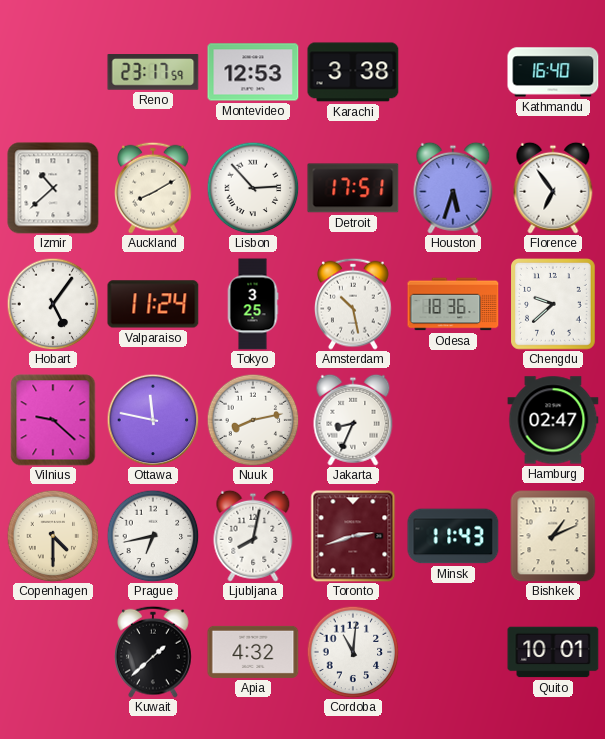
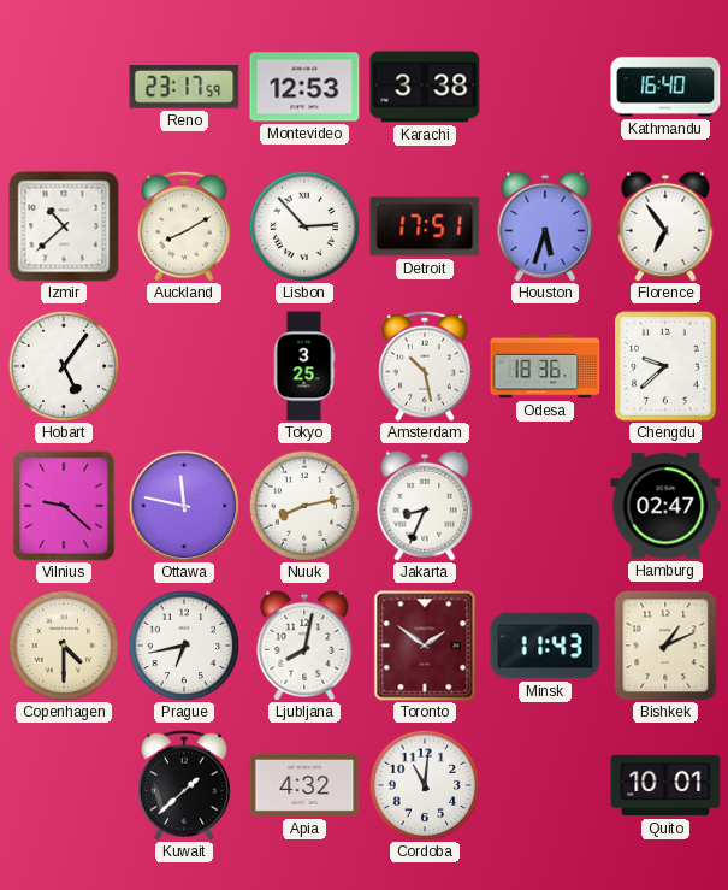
Valparaiso: 11:24 -> none (153, 304)
Toronto: 2:42 -> 1:51 (425, 646)
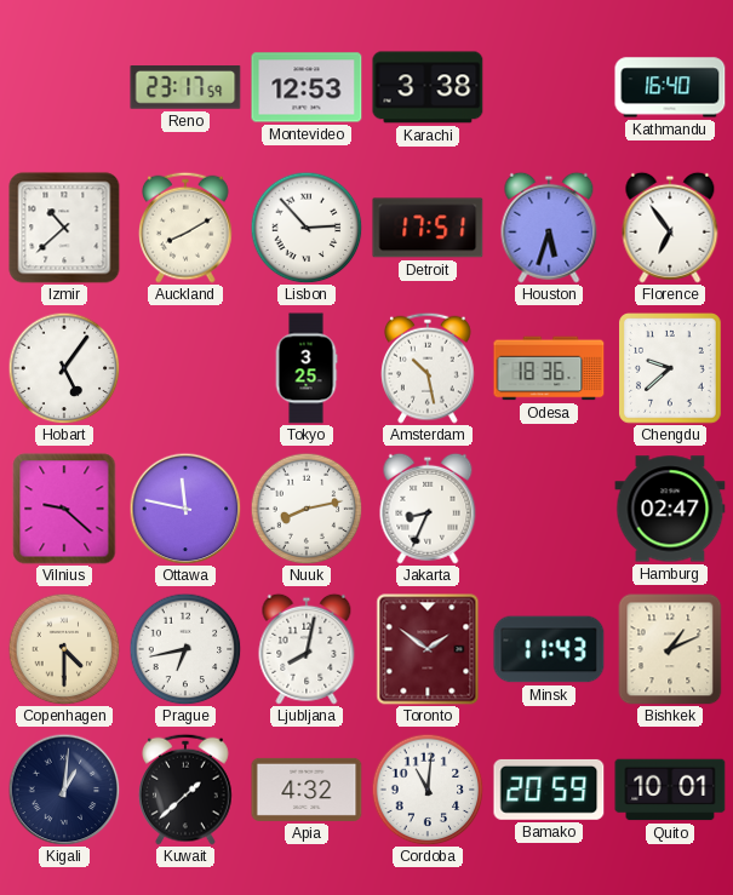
Kigali: none -> 1:01 (64, 790)
Bamako: none -> 20:59 (549, 790)
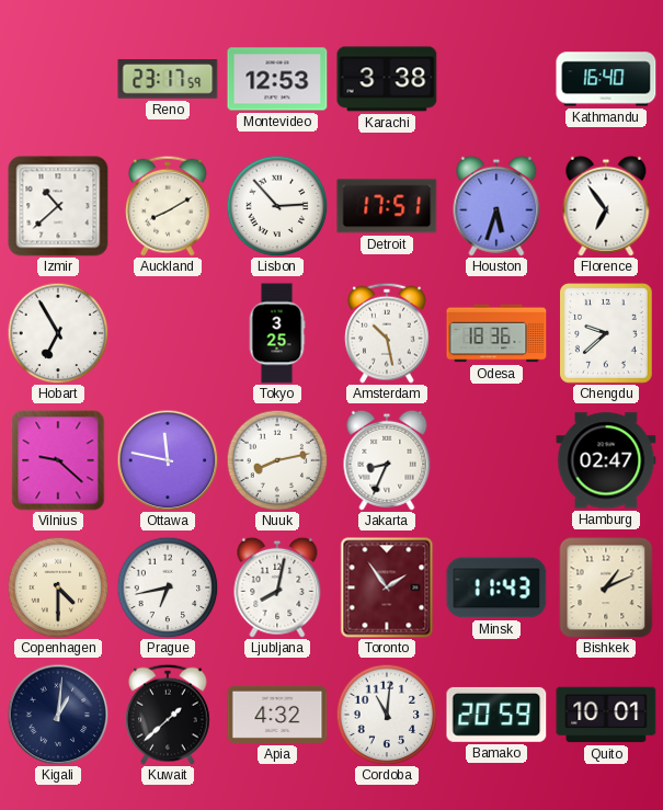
Hobart: 5:06 -> 6:55 (58, 333)
Toronto: 1:51 -> 1:54 (387, 587)
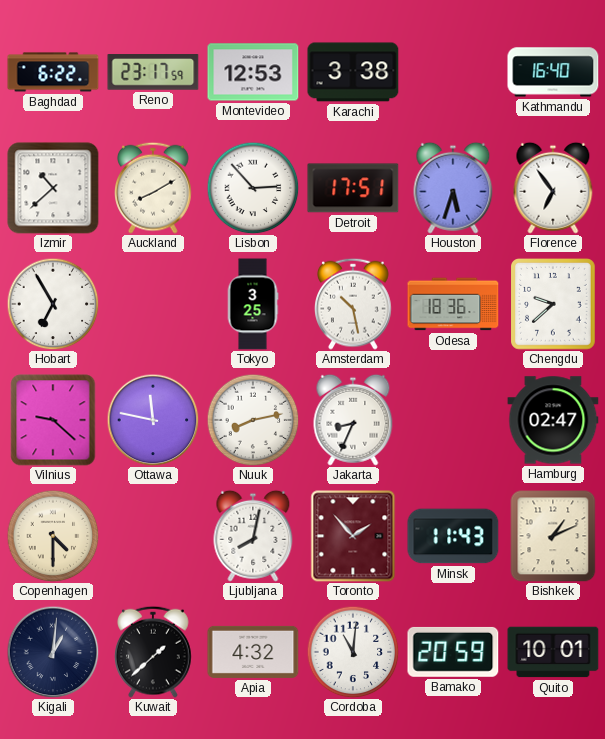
Baghdad: none -> 6:22 (53, 72)
Prague: 6:43 -> none (168, 587)
Toronto: 1:54 -> 1:53 (353, 536)
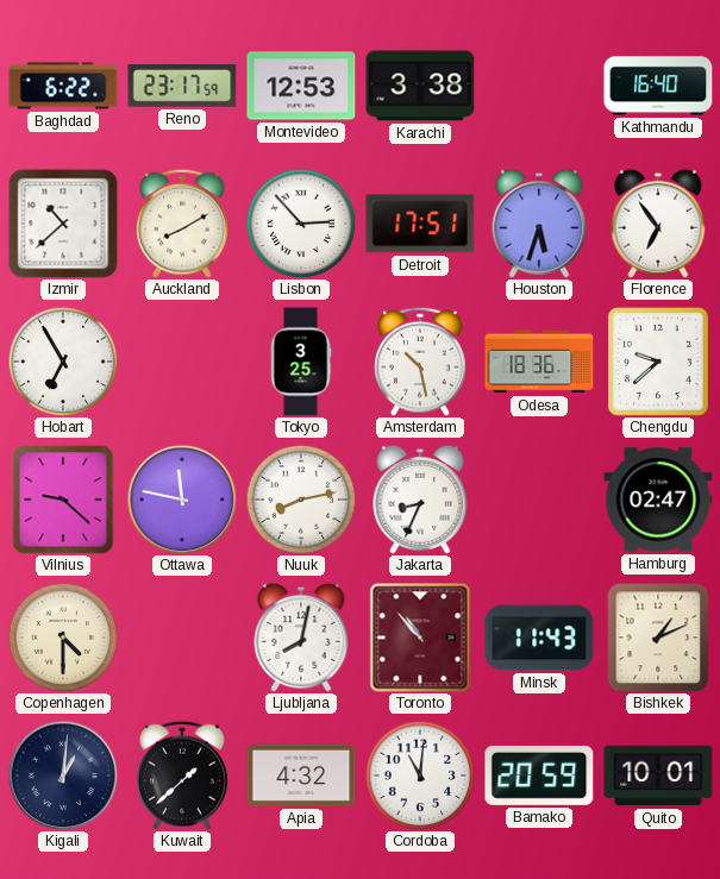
Toronto: 1:53 -> 10:53 (420, 638)
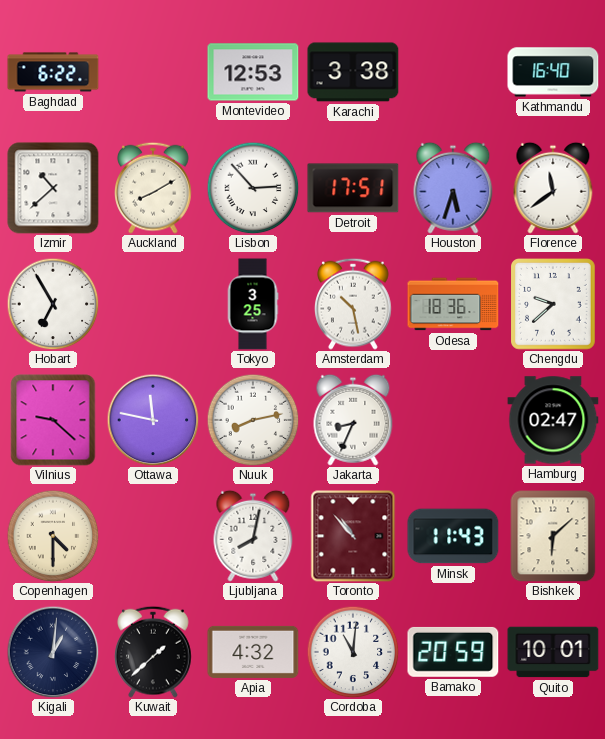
Reno: 23:17 -> none (182, 86)
Florence: 6:54 -> 11:39 (553, 188)
Bishkek: 1:11 -> 6:08 (553, 536)
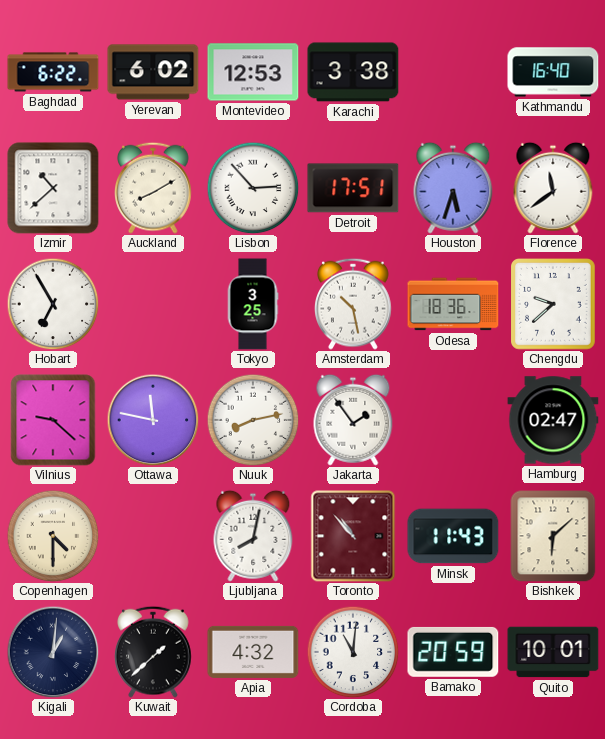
Yerevan: none -> 6:02 (153, 72)
Jakarta: 8:34 -> 1:54 (353, 420)
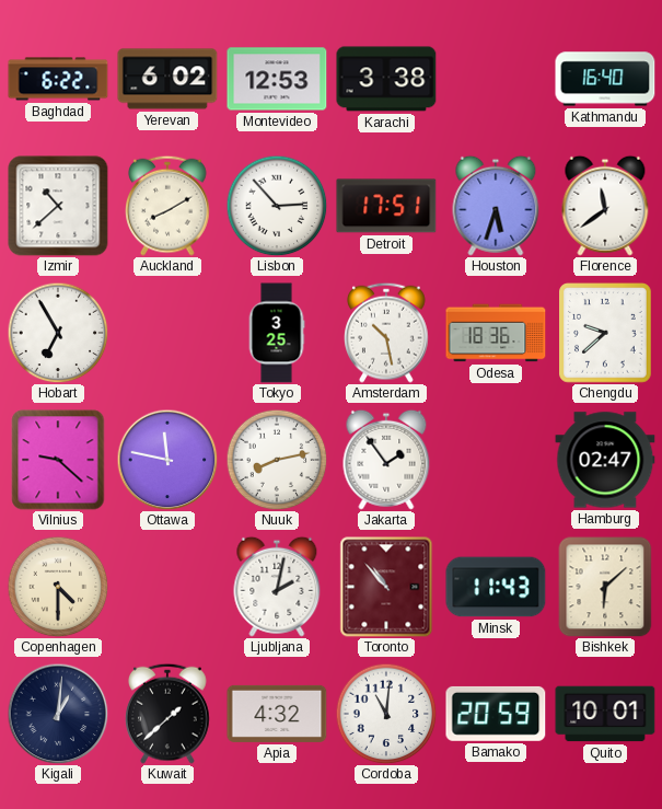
Ljubljana: 8:02 -> 2:02 (277, 587)
